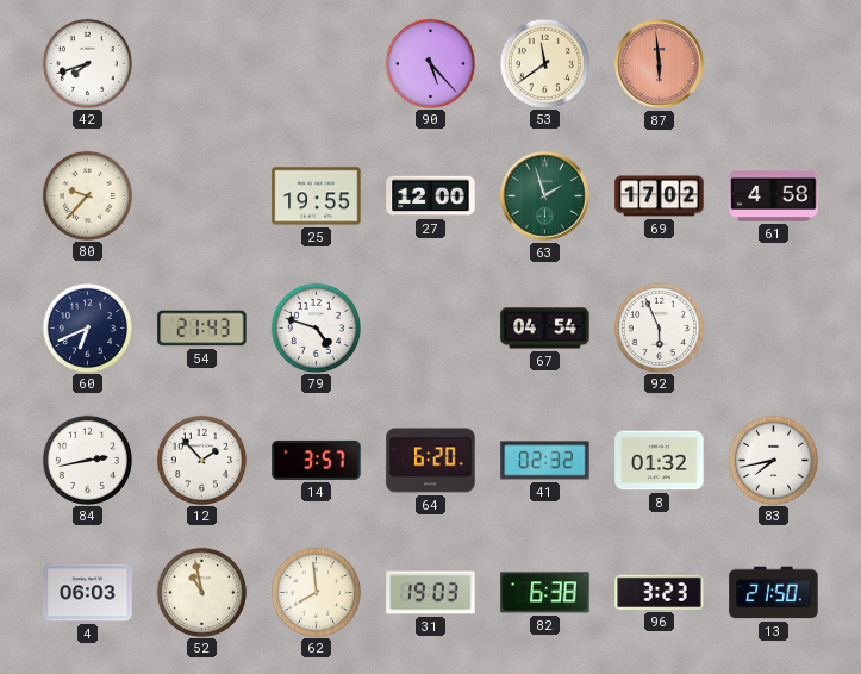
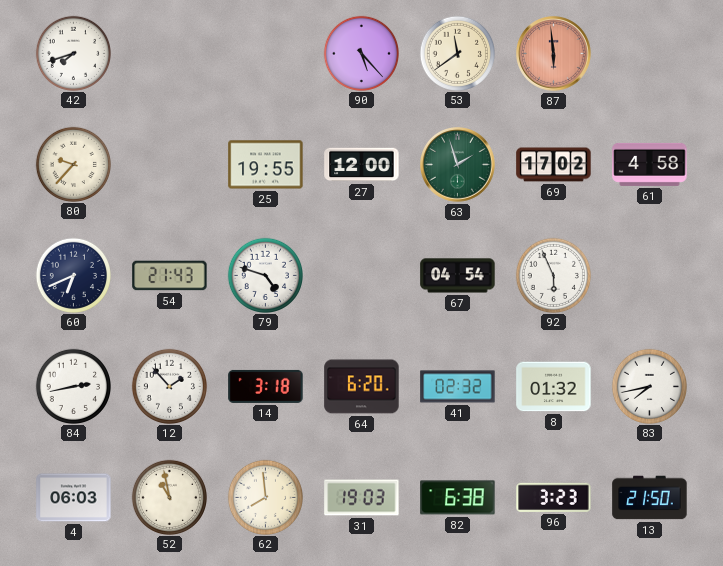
14: 3:57 -> 3:18 (266, 386)
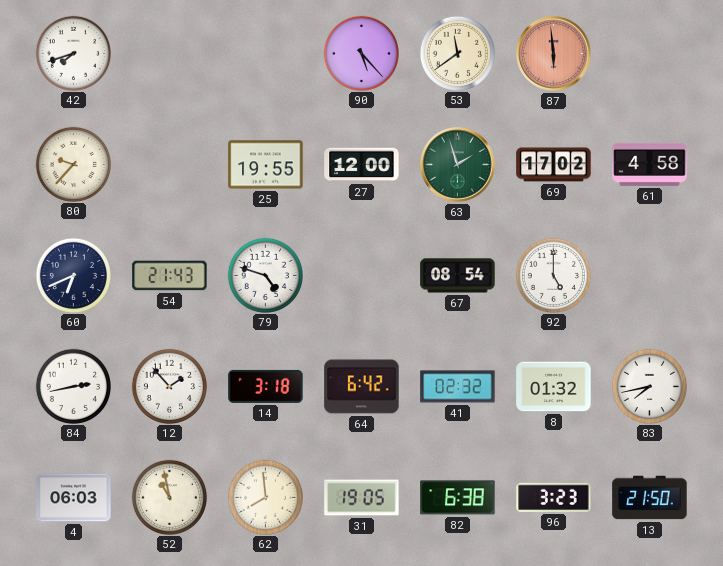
67: 04:54 -> 08:54 (458, 276)
92: 5:56 -> 5:00 (553, 275)
64: 6:20 -> 6:42 (362, 387)
31: 19:03 -> 19:05 (362, 498)
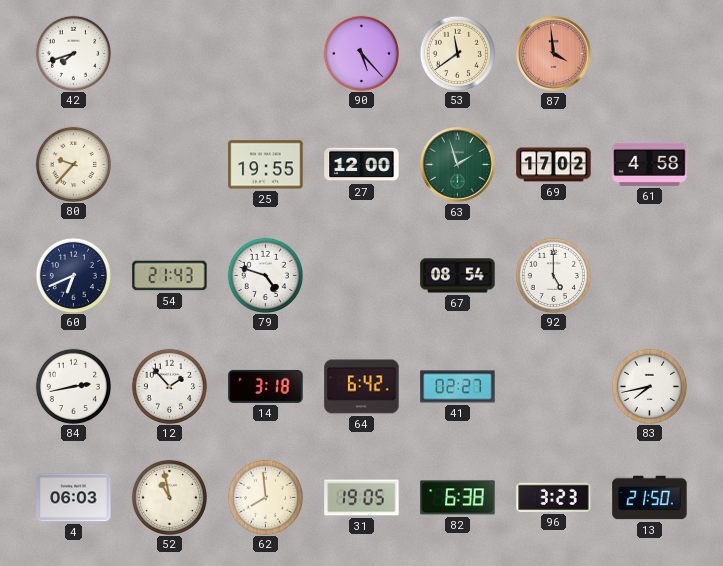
87: 5:59 -> 3:59 (554, 54)
41: 02:32 -> 02:27 (458, 387)
8: 01:32 -> none (554, 387)
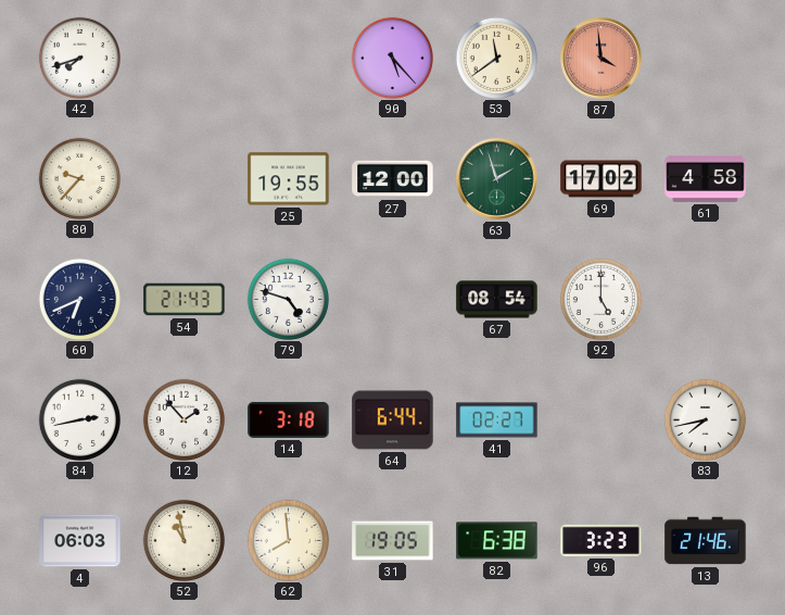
64: 6:42 -> 6:44 (393, 421)
13: 21:50 -> 21:46 (706, 541)
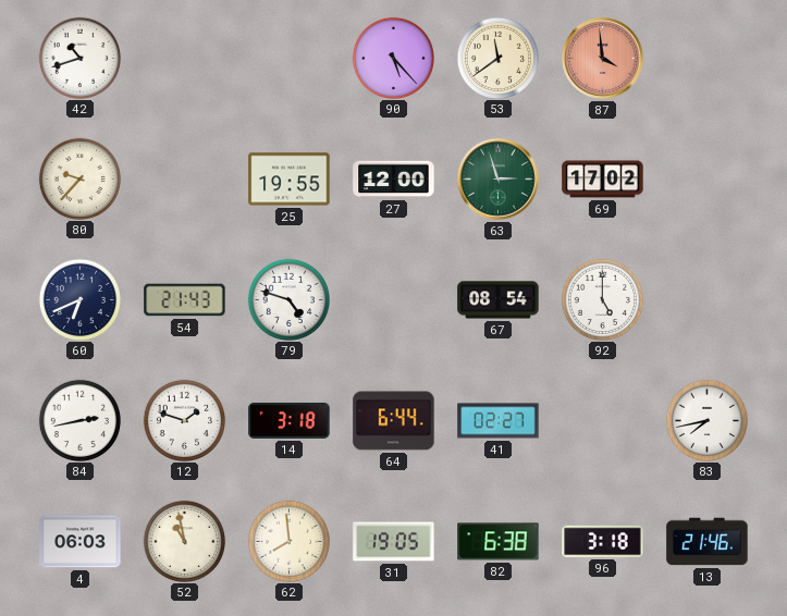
42: 7:42 -> 10:42 (79, 58)
63: 1:57 -> 2:57 (499, 180)
61: 4:58 -> none (706, 178)
12: 1:53 -> 1:48 (184, 420)
96: 3:23 -> 3:18 (603, 541)
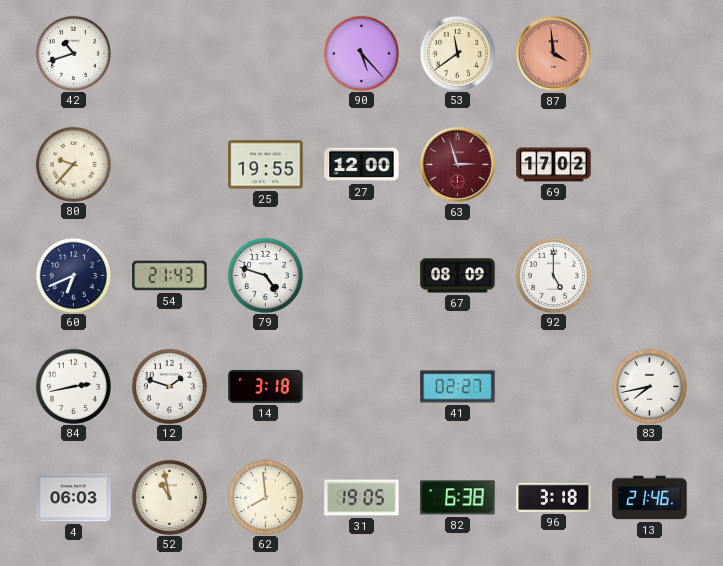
63 dial: green -> burgundy (458, 165)
67: 08:54 -> 08:09 (458, 276)
64: 6:44 -> none (394, 421)
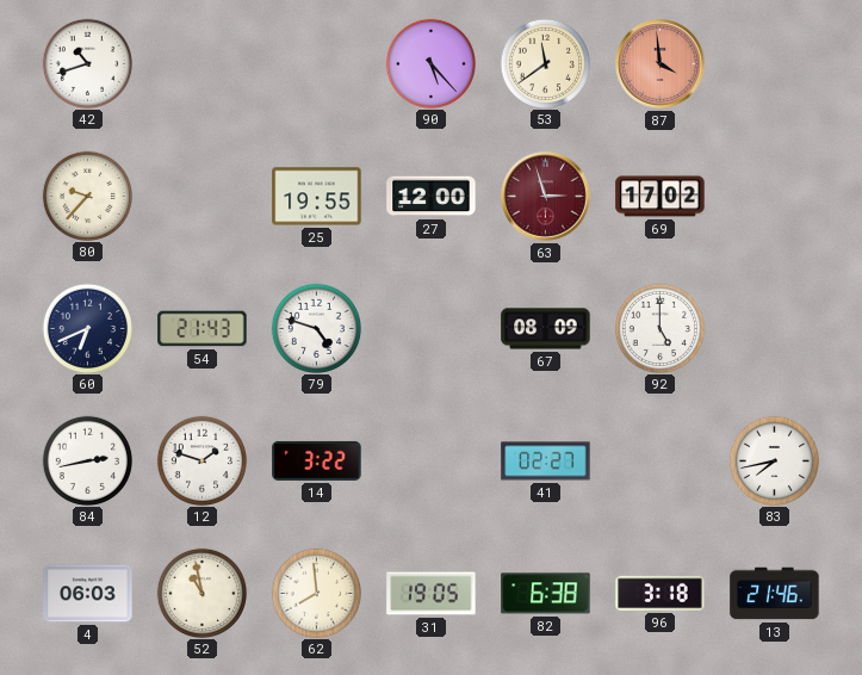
14: 3:18 -> 3:22 (317, 460)
